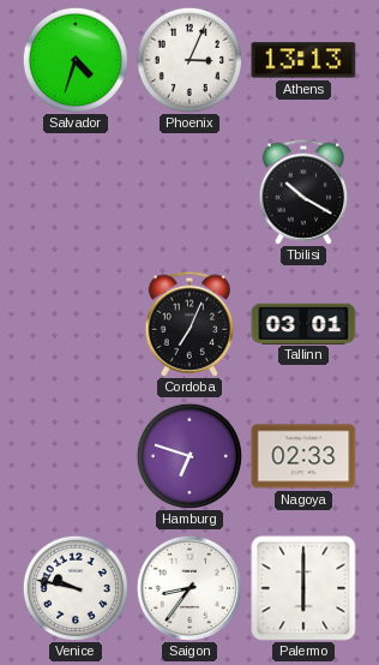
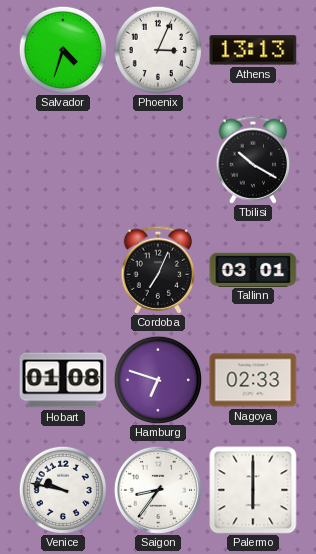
Hobart: none -> 01:08 (63, 380)
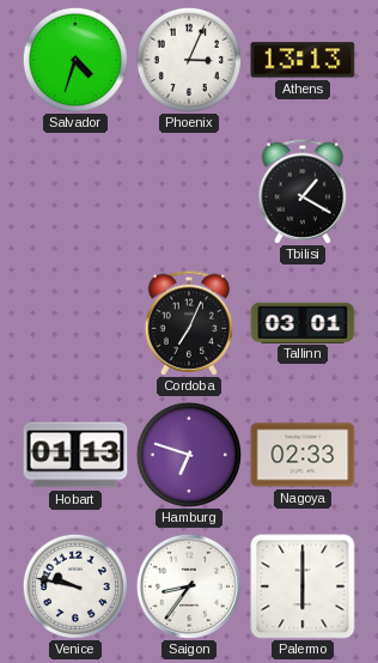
Tbilisi: 10:20 -> 1:20 (303, 191)
Hobart: 01:08 -> 01:13 (75, 455)
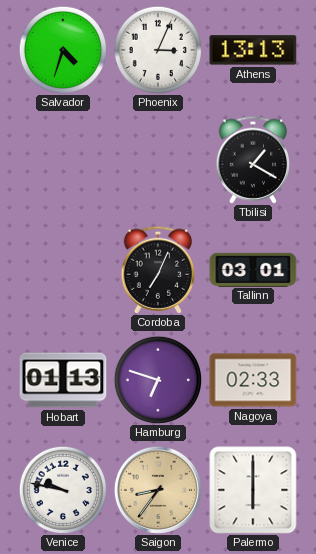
Saigon dial: white -> champagne (158, 490)
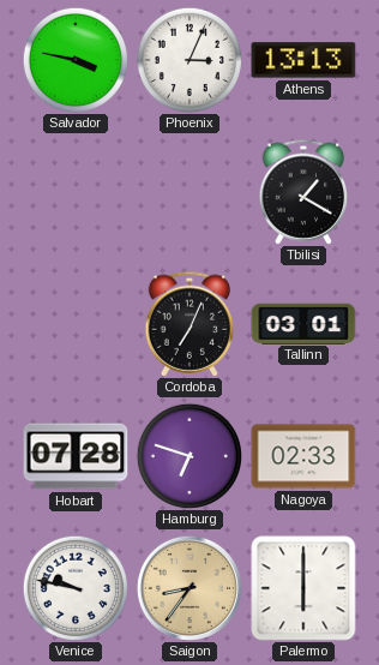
Salvador: 4:33 -> 3:47 (76, 60)
Hobart: 01:13 -> 07:28 (76, 456)
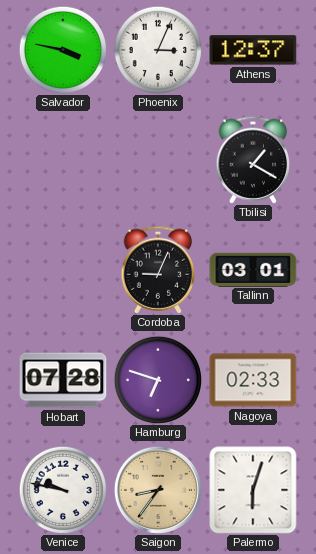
Athens: 13:13 -> 12:37 (253, 50)
Cordoba: 7:04 -> 9:04 (158, 270)
Palermo: 6:00 -> 6:03 (253, 490)
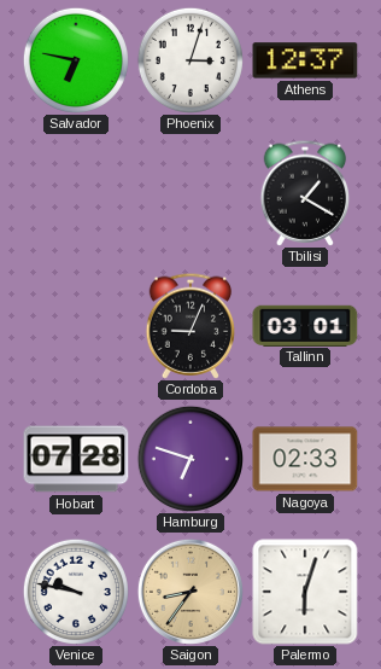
Salvador: 3:47 -> 6:47 (76, 60)
Phoenix: 3:04 -> 3:03 (190, 60)
